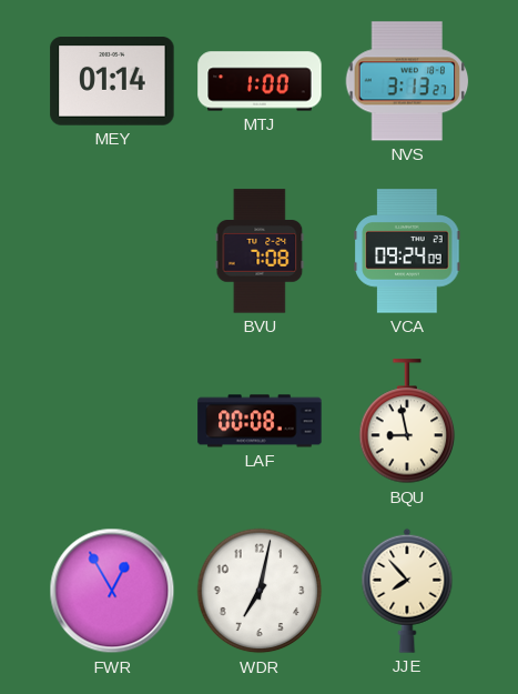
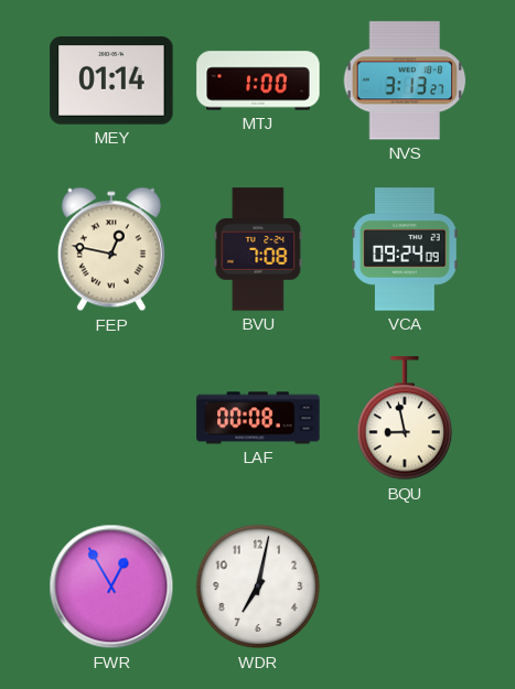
FEP: none -> 12:47 (111, 249)
JJE: 7:53 -> none (407, 591)
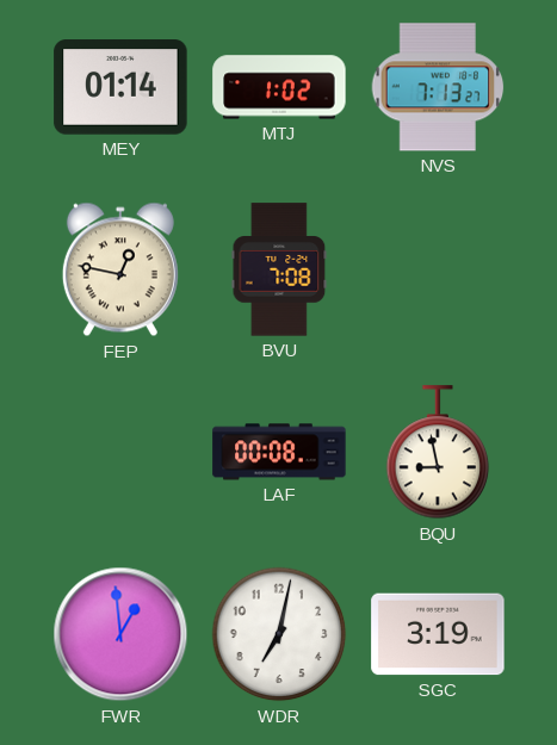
MTJ: 1:00 -> 1:02 (279, 87)
NVS: 3:13 -> 7:13 (438, 87)
VCA: 09:24 -> none (405, 249)
FWR: 12:55 -> 12:59 (120, 634)
SGC: none -> 3:19 (438, 634)
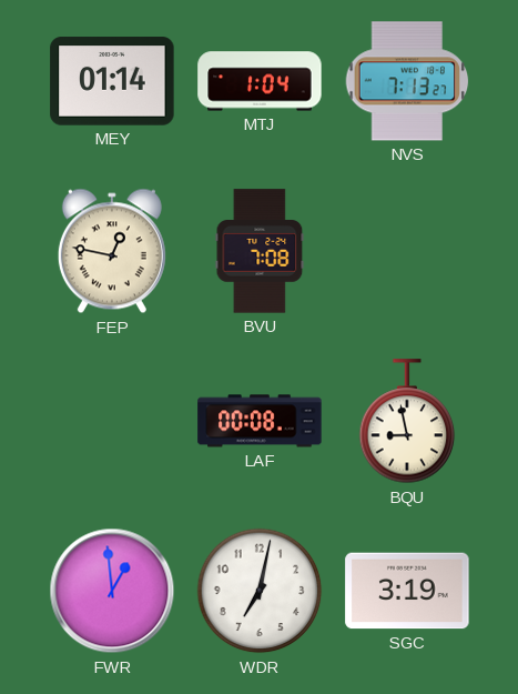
MTJ: 1:02 -> 1:04 (260, 81)
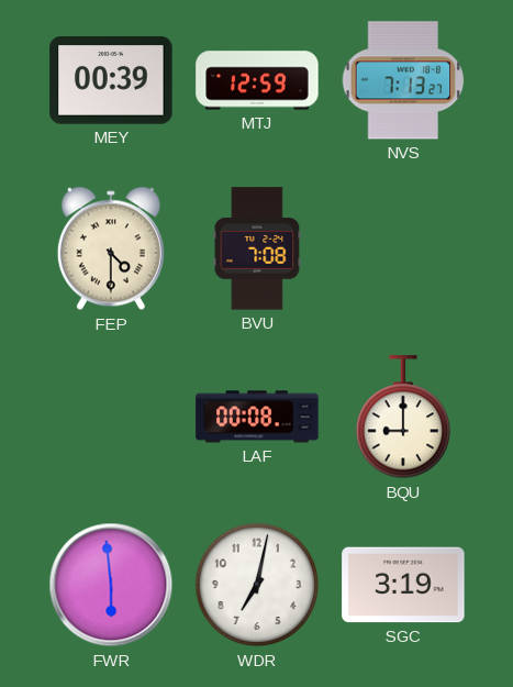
MEY: 01:14 -> 00:39 (111, 80)
MTJ: 1:04 -> 12:59 (257, 80)
FEP: 12:47 -> 4:30 (111, 248)
BQU: 8:58 -> 9:00 (403, 418)
FWR: 12:59 -> 5:59 (111, 585)
